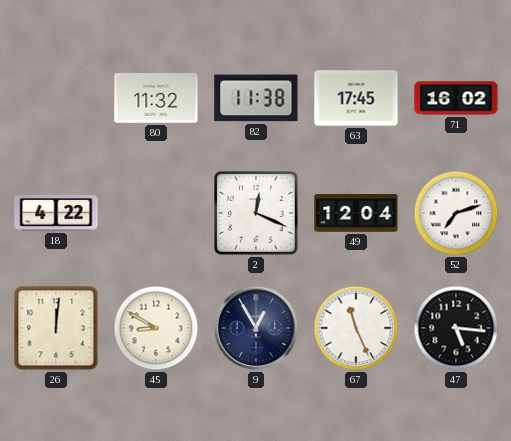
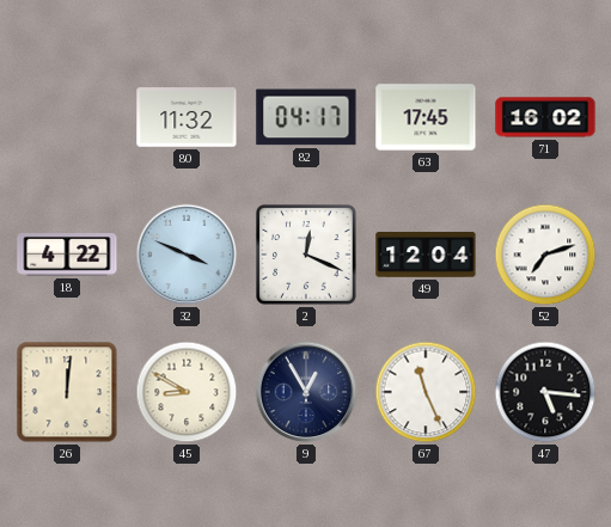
82: 11:38 -> 04:17 (306, 117)
32: none -> 3:49 (187, 255)
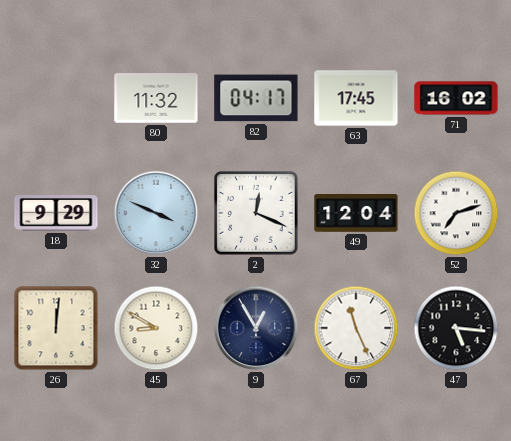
18: 4:22 -> 9:29 (56, 214)
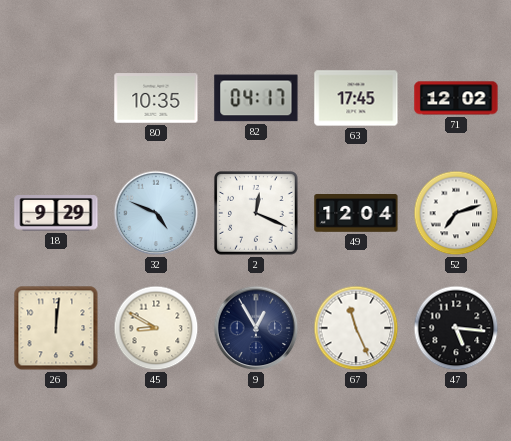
80: 11:32 -> 10:35 (156, 98)
71: 16:02 -> 12:02 (456, 98)
32: 3:49 -> 4:49 (156, 213)
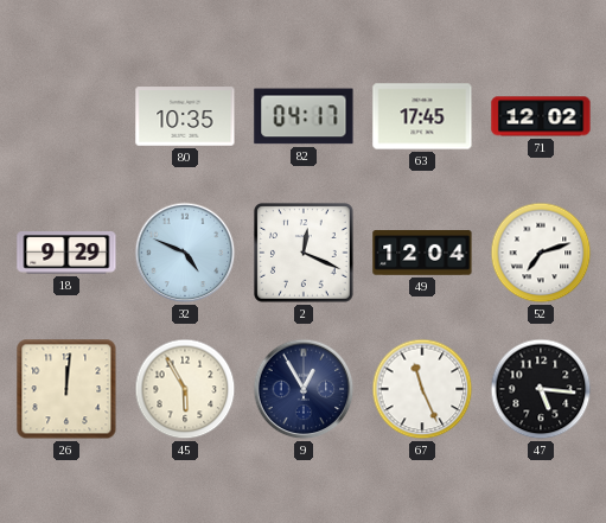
45: 8:50 -> 5:55 (185, 389)
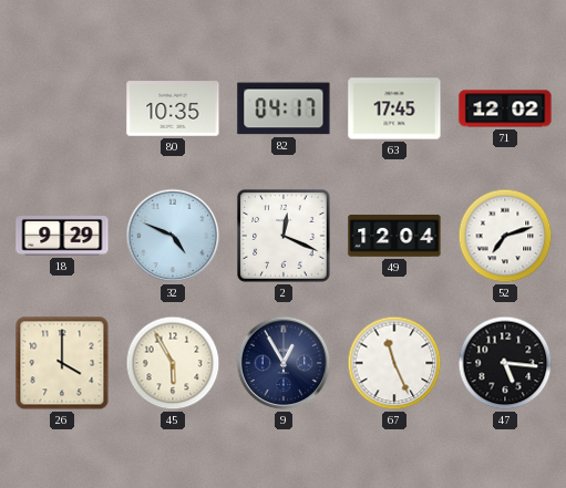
26: 12:01 -> 4:00 (62, 363)
